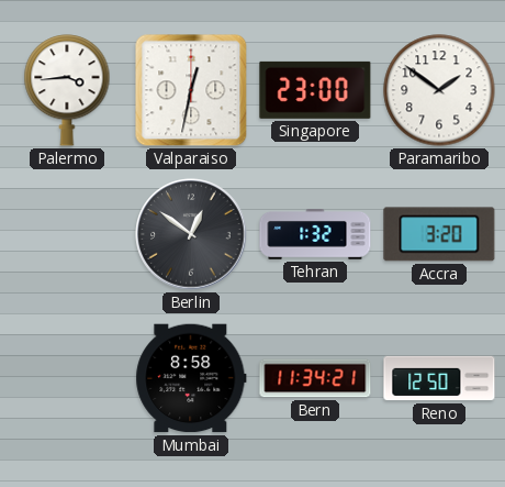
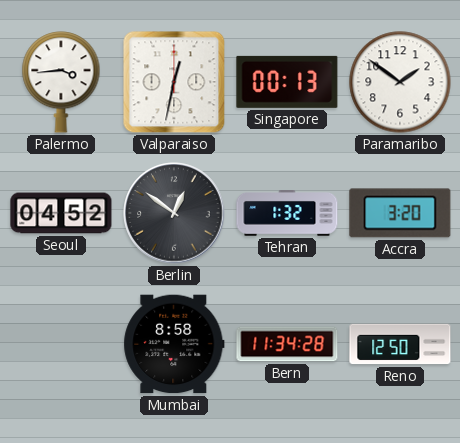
Singapore: 23:00 -> 00:13 (287, 82)
Seoul: none -> 04:52 (61, 213)
Bern: 11:34:21 -> 11:34:28 (287, 344)
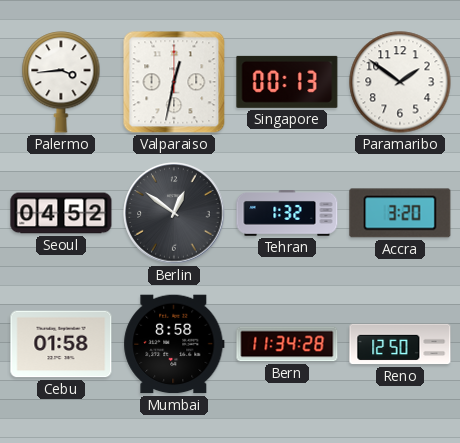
Cebu: none -> 01:58 (61, 344)
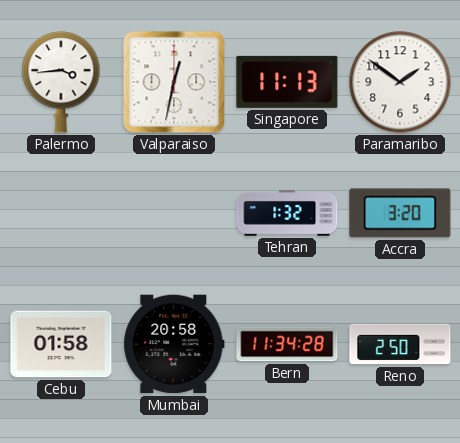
Singapore: 00:13 -> 11:13 (287, 82)
Seoul: 04:52 -> none (61, 213)
Berlin: 12:51 -> none (174, 213)
Mumbai: 8:58 -> 20:58 (174, 344)
Reno: 12:50 -> 2:50 (400, 344)
